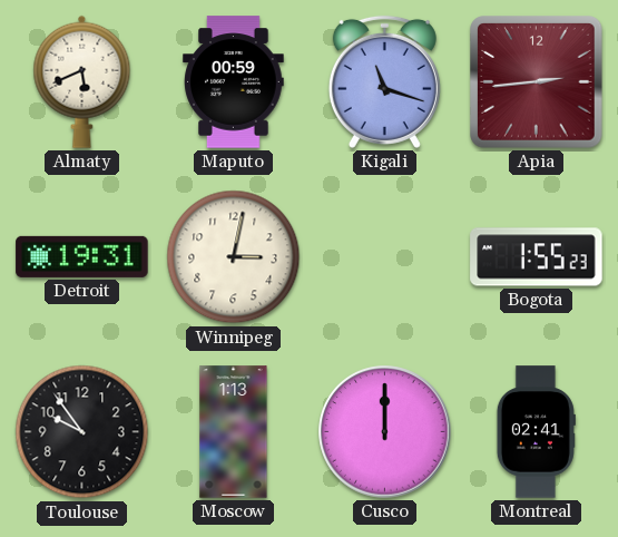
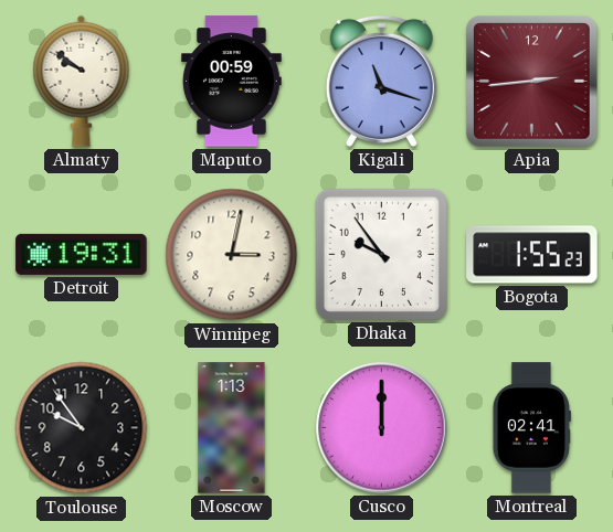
Almaty: 5:41 -> 9:51 (82, 81)
Dhaka: none -> 9:54 (381, 254)
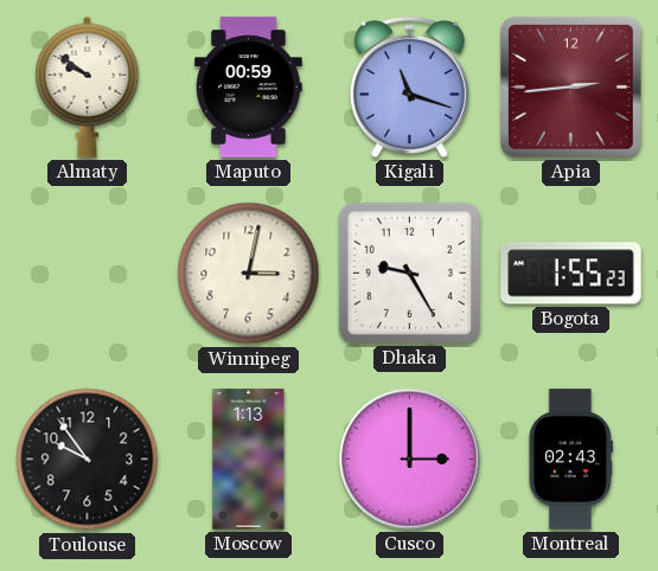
Detroit: 19:31 -> none (82, 254)
Dhaka: 9:54 -> 9:25 (409, 272)
Cusco: 12:00 -> 3:00 (410, 460)
Montreal: 02:41 -> 02:43 (570, 460)
